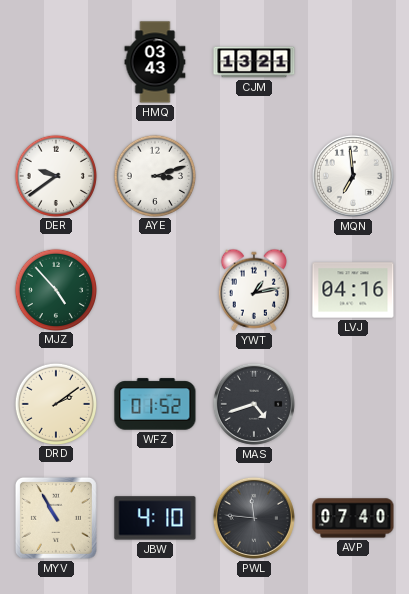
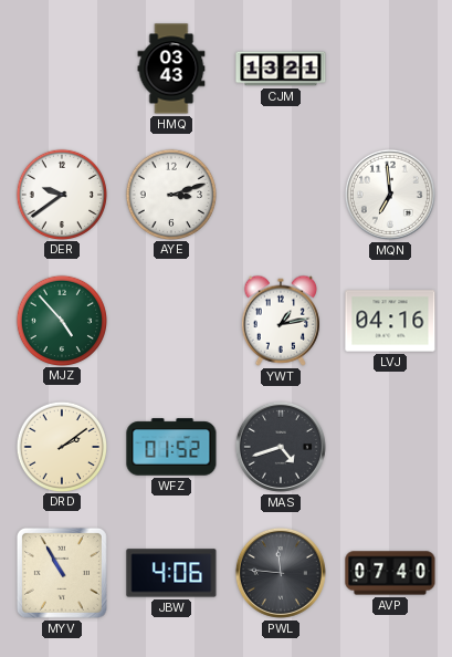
JBW: 4:10 -> 4:06 (171, 573)
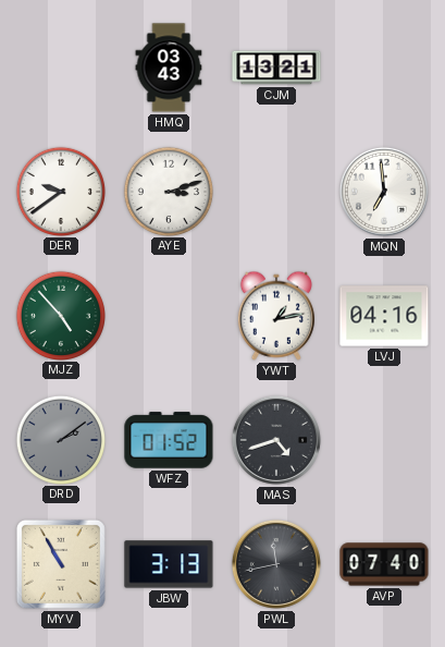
DRD dial: cream -> grey (60, 439)
JBW: 4:06 -> 3:13 (169, 564)
PWL: 11:46 -> 11:43 (276, 564)
